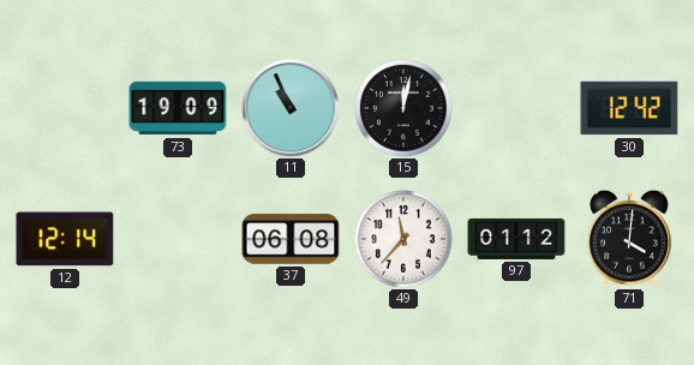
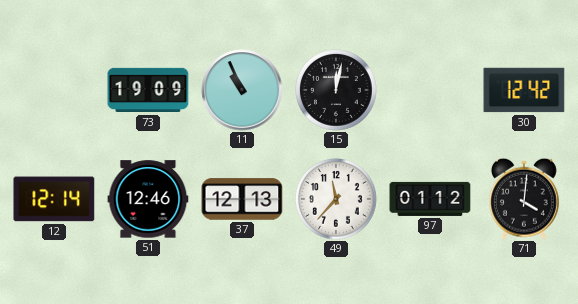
51: none -> 12:46 (148, 199)
37: 06:08 -> 12:13 (242, 199)
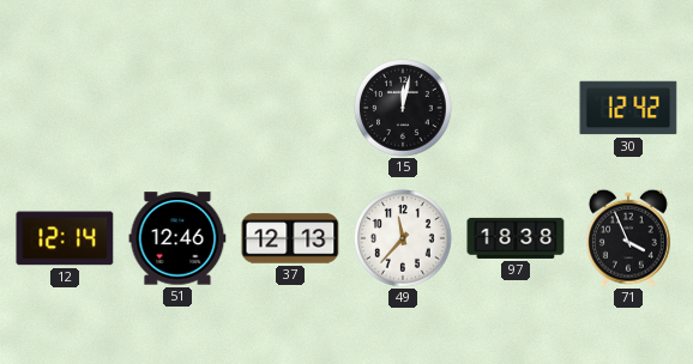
73: 19:09 -> none (148, 90)
11: 10:56 -> none (242, 90)
97: 01:12 -> 18:38 (516, 238)
71: 4:01 -> 3:56 (628, 238)
